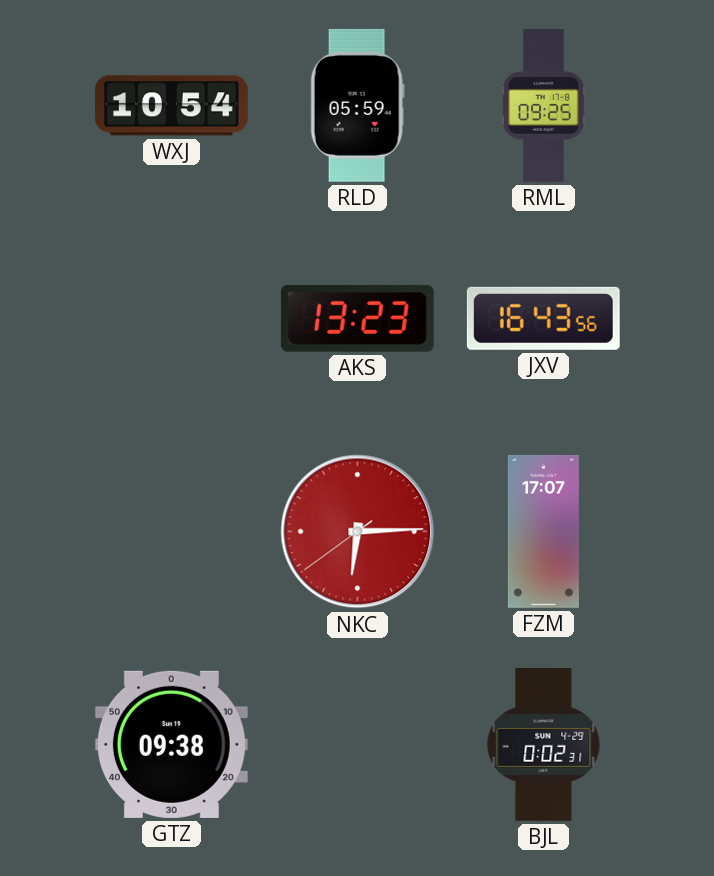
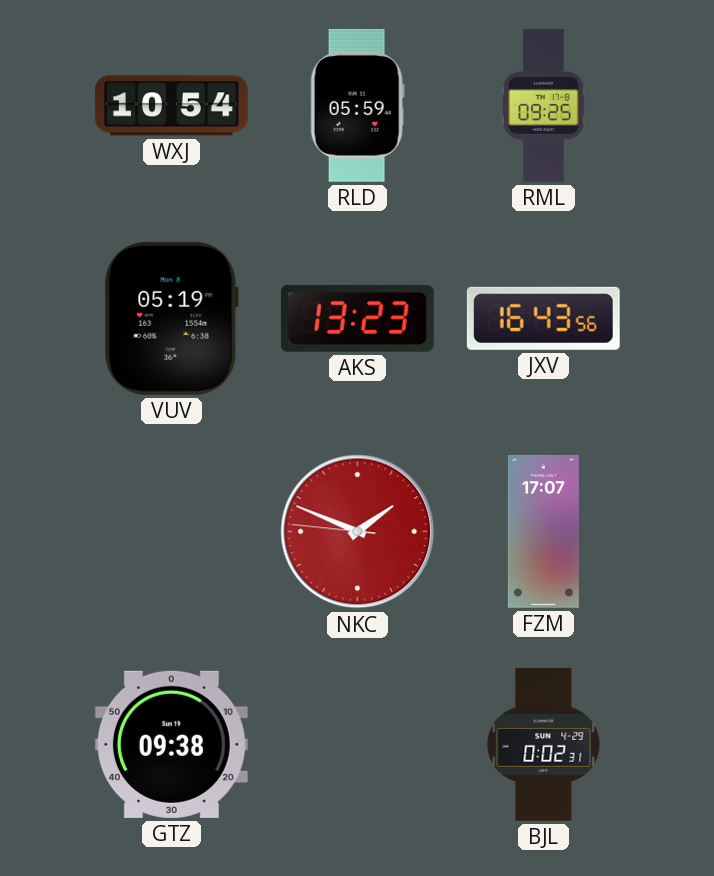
VUV: none -> 05:19 (171, 318)
NKC: 6:14 -> 1:48 (358, 532)
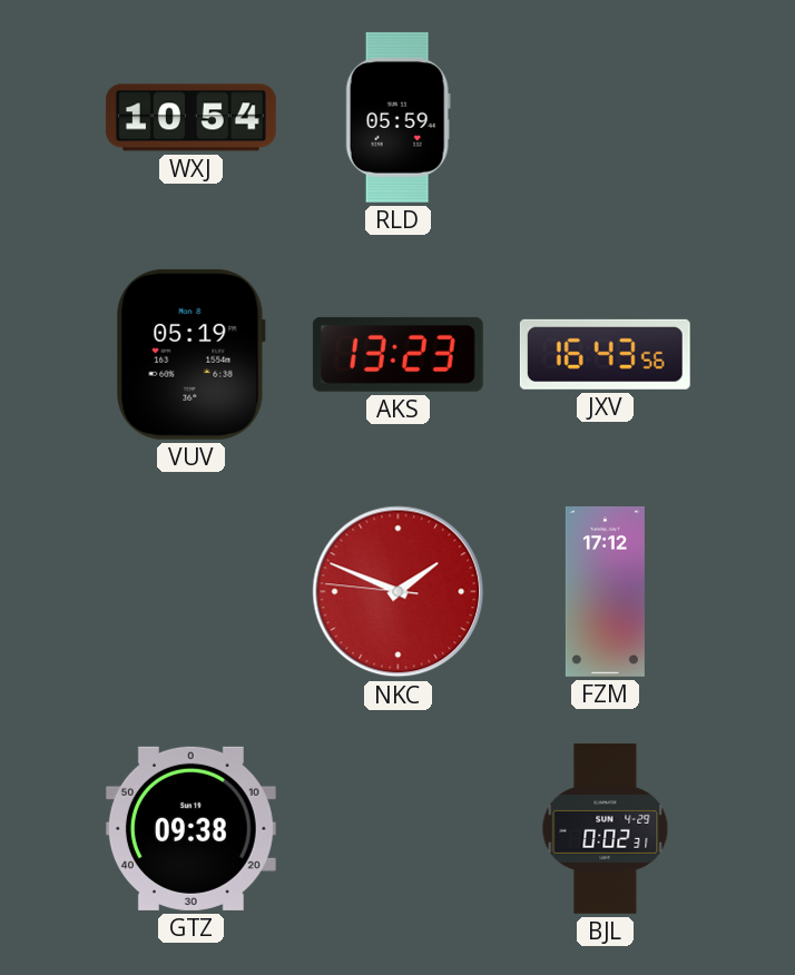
RML: 09:25 -> none (544, 105)
FZM: 17:07 -> 17:12 (605, 591)
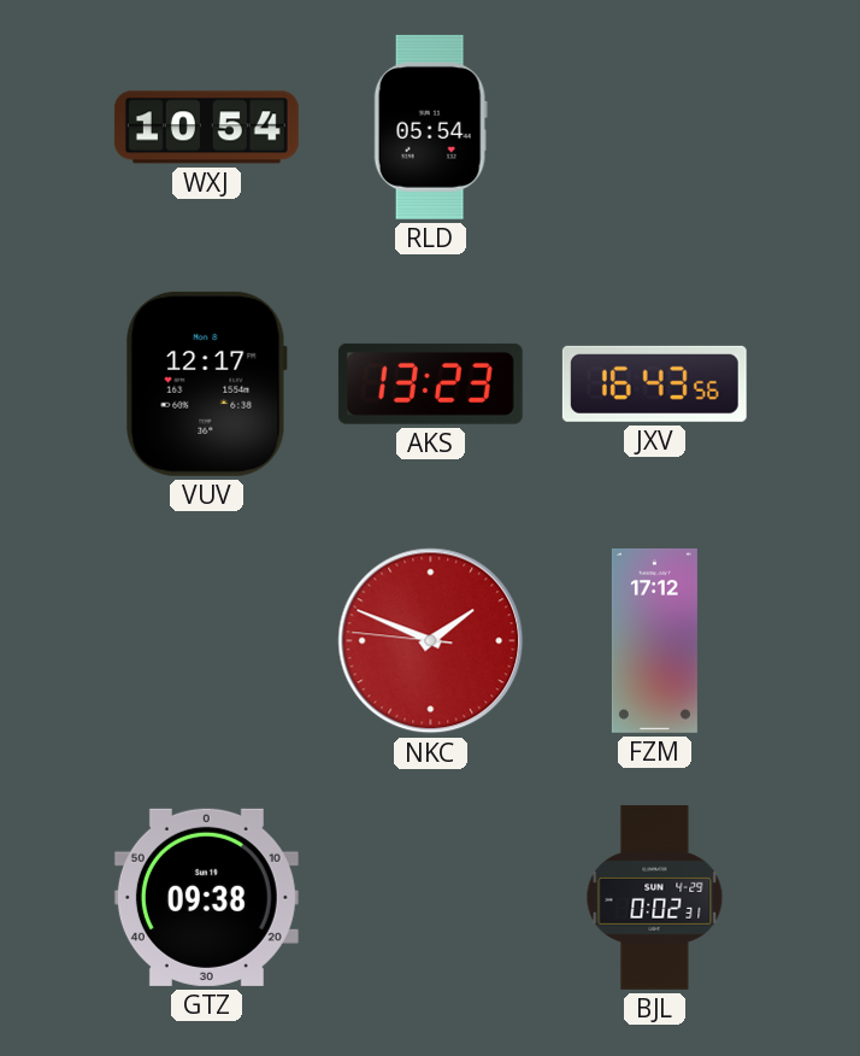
RLD: 05:59 -> 05:54 (430, 127)
VUV: 05:19 -> 12:17 (206, 383)
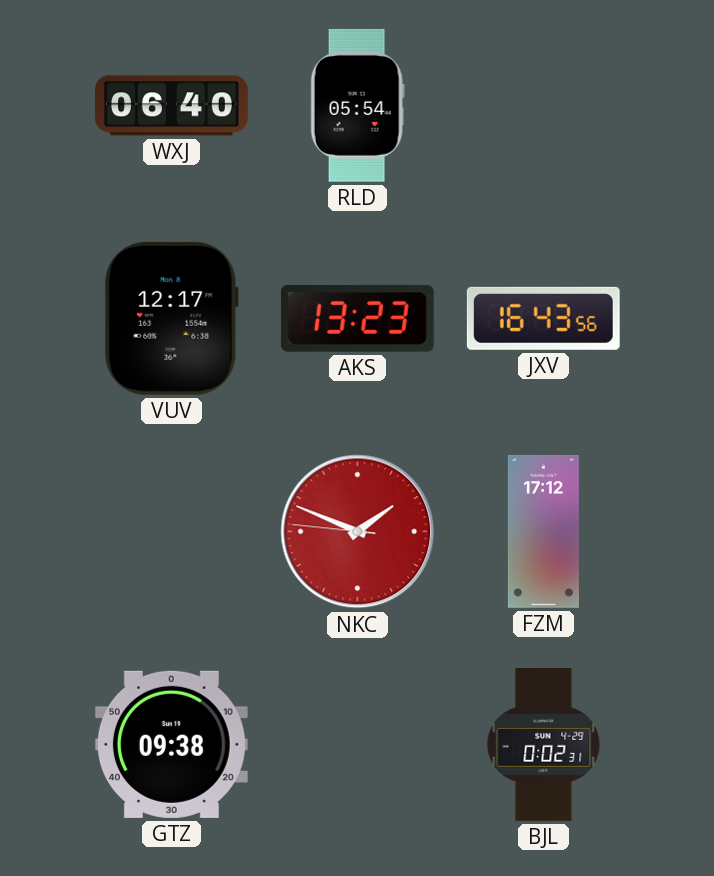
WXJ: 10:54 -> 06:40 (171, 106)
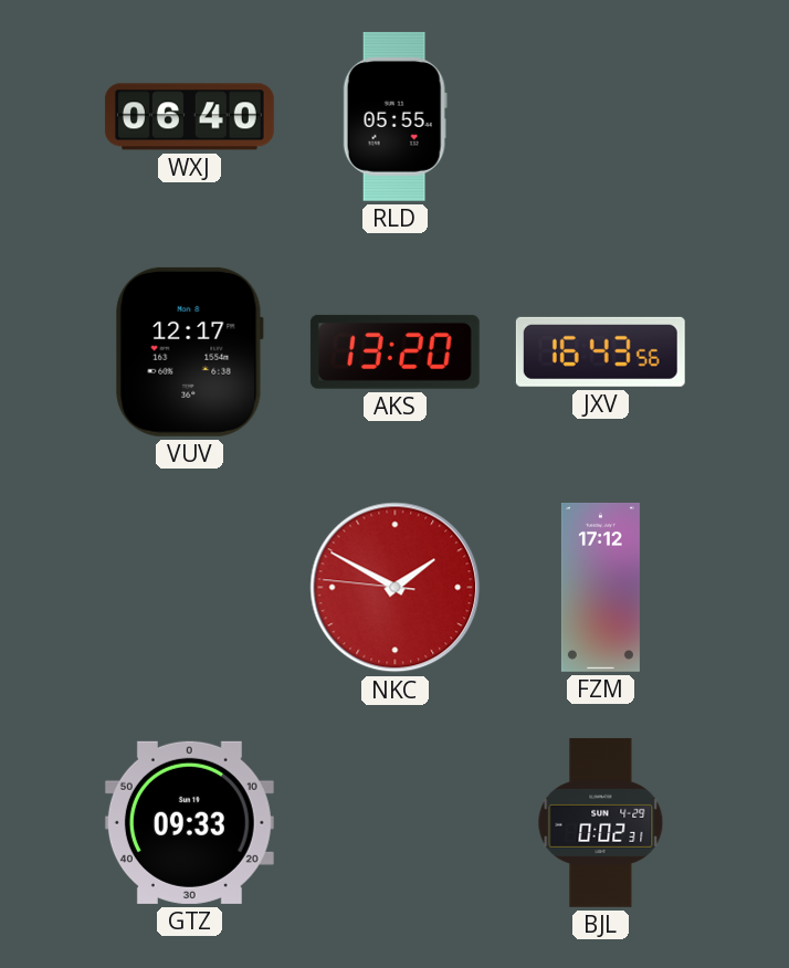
RLD: 05:54 -> 05:55 (394, 116)
AKS: 13:23 -> 13:20 (394, 351)
NKC: 1:48 -> 1:49 (396, 588)
GTZ: 09:38 -> 09:33 (189, 822)
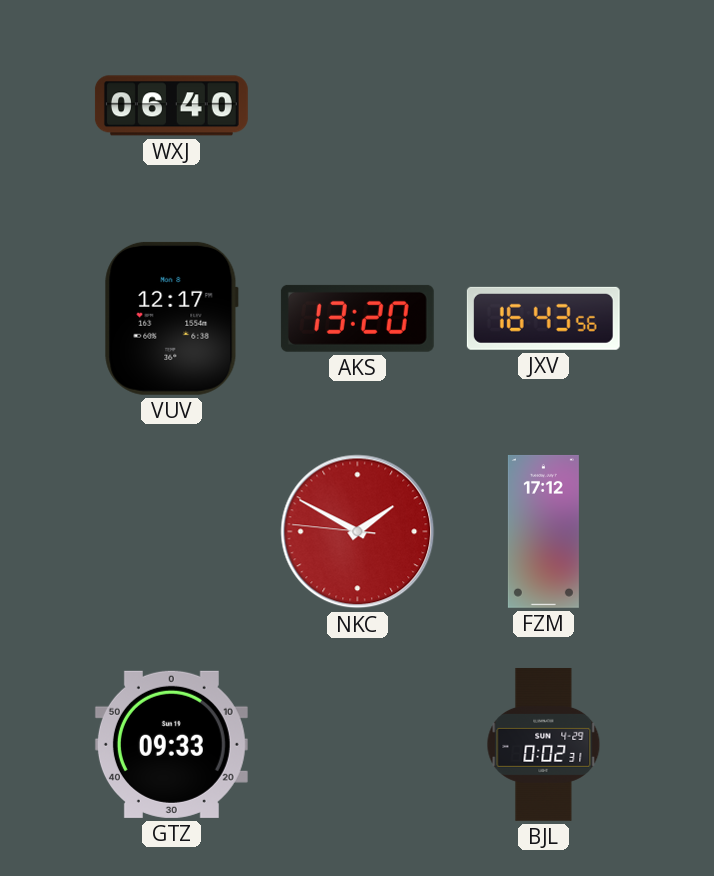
RLD: 05:55 -> none (394, 116)
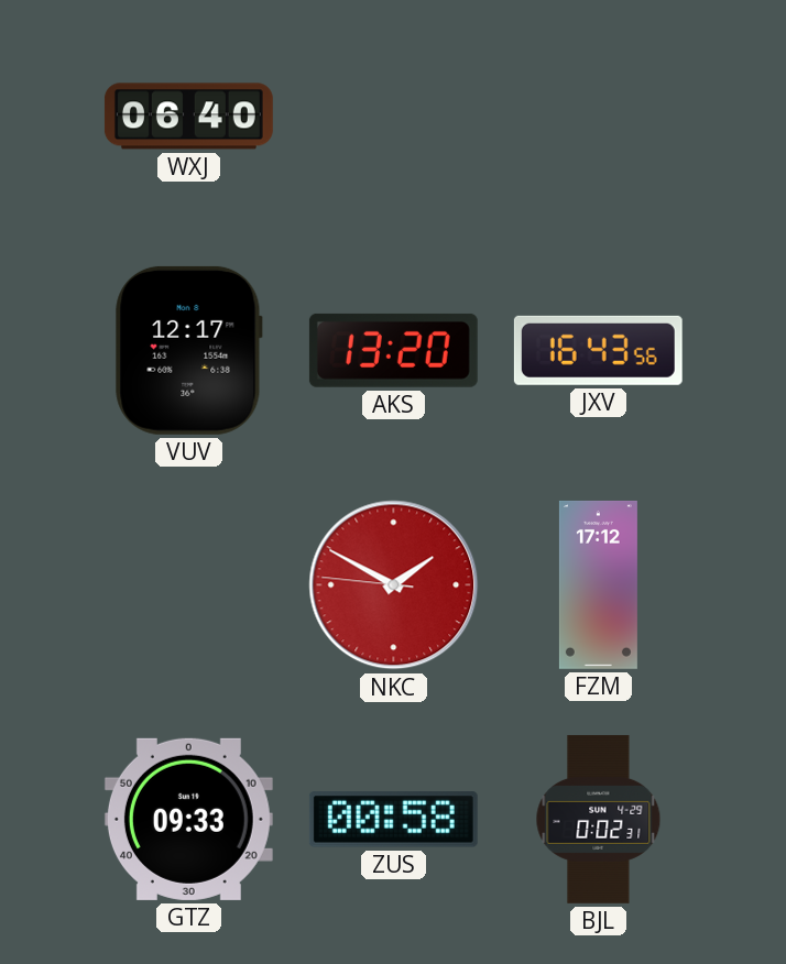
ZUS: none -> 00:58 (393, 820)
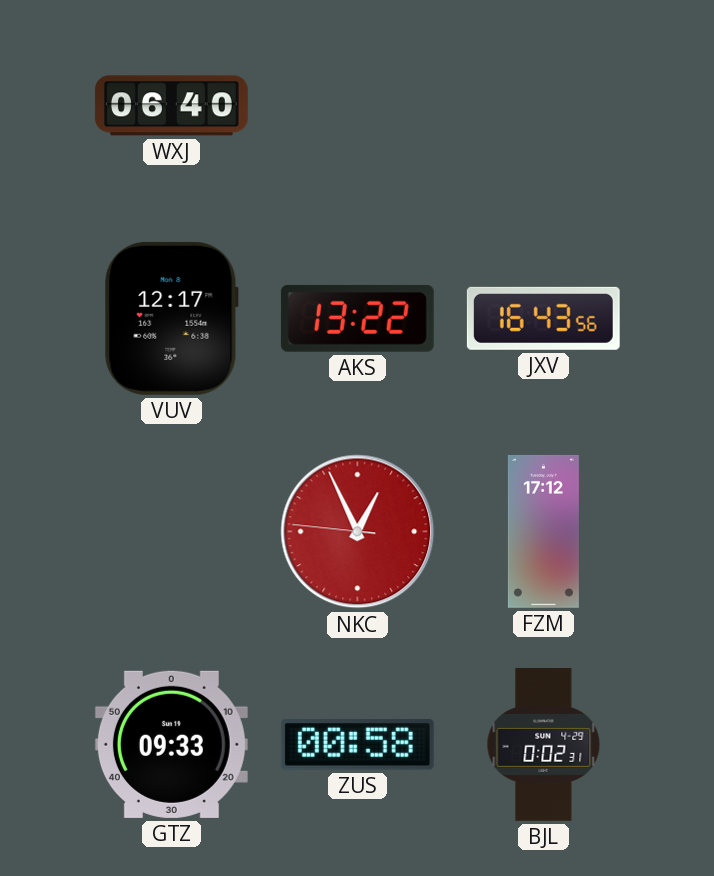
AKS: 13:20 -> 13:22 (357, 318)
NKC: 1:49 -> 12:55 (358, 532)
